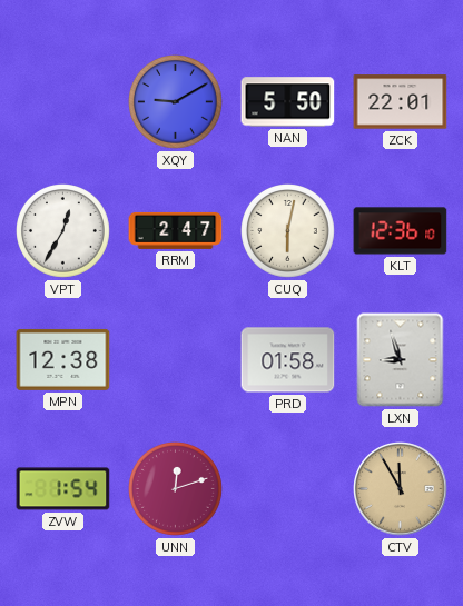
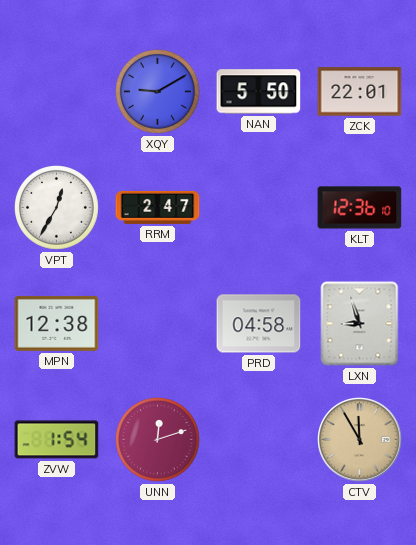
CUQ: 6:02 -> none (288, 231)
PRD: 01:58 -> 04:58 (259, 324)
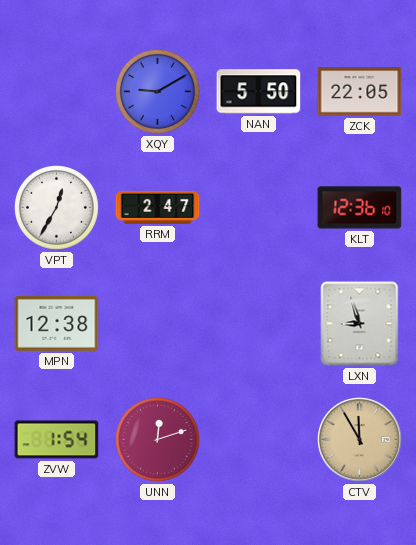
ZCK: 22:01 -> 22:05 (360, 92)
PRD: 04:58 -> none (259, 324)
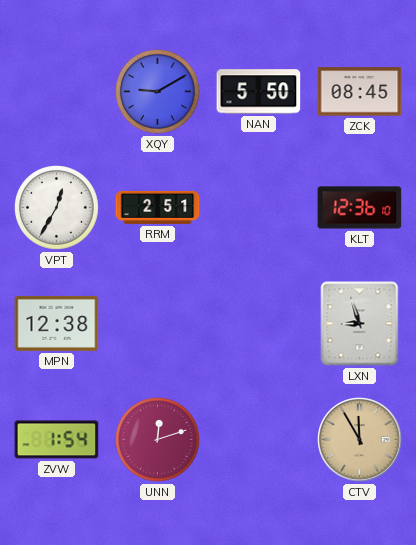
ZCK: 22:05 -> 08:45 (360, 92)
RRM: 2:47 -> 2:51 (158, 207)
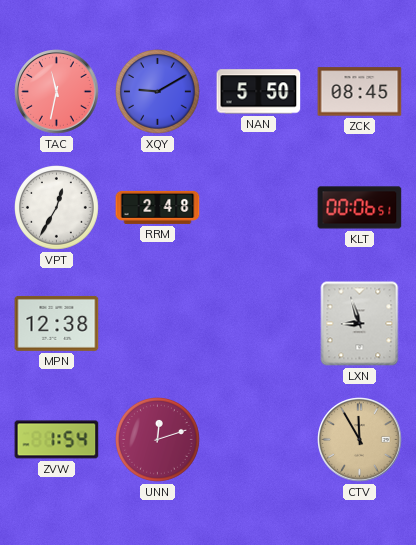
TAC: none -> 11:32 (57, 92)
RRM: 2:51 -> 2:48 (158, 207)
KLT: 12:36 -> 00:06 (360, 208)
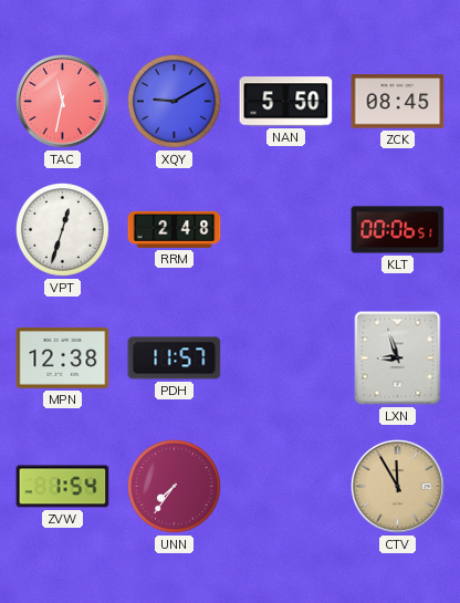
VPT: 12:35 -> 12:33 (63, 230)
PDH: none -> 11:57 (175, 358)
UNN: 12:12 -> 7:36 (175, 487)
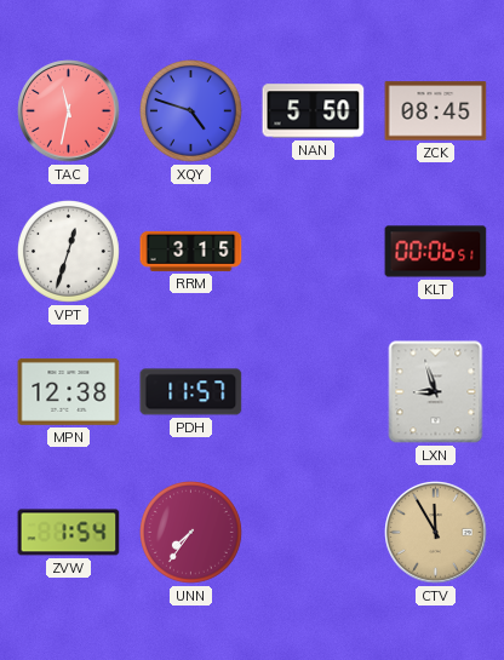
XQY: 9:10 -> 4:48 (191, 111)
RRM: 2:48 -> 3:15 (191, 251)
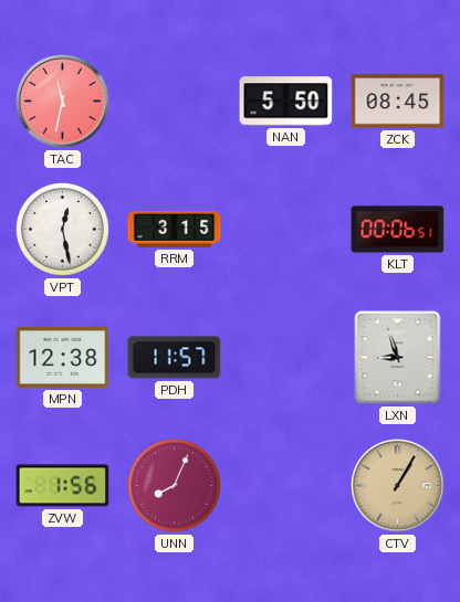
XQY: 4:48 -> none (191, 111)
VPT: 12:33 -> 12:28 (63, 230)
ZVW: 1:54 -> 1:56 (63, 486)
UNN: 7:36 -> 8:04 (175, 486)
CTV: 11:55 -> 1:05 (398, 486)
